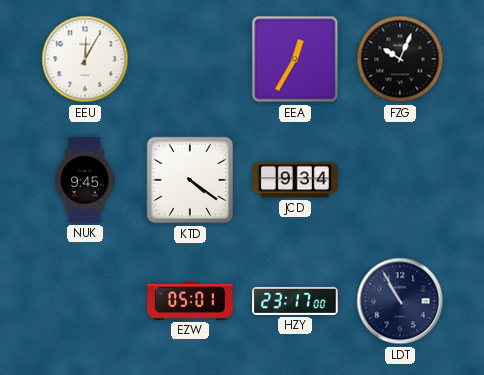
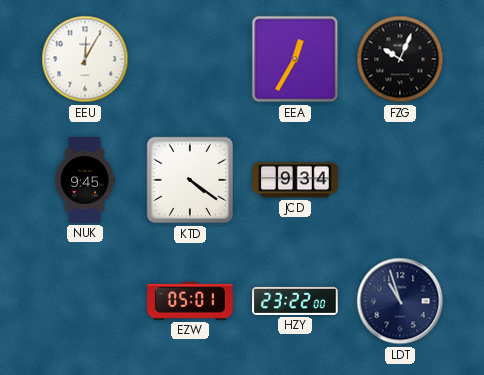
HZY: 23:17 -> 23:22 (295, 301)
LDT: 10:55 -> 10:57 (400, 301)
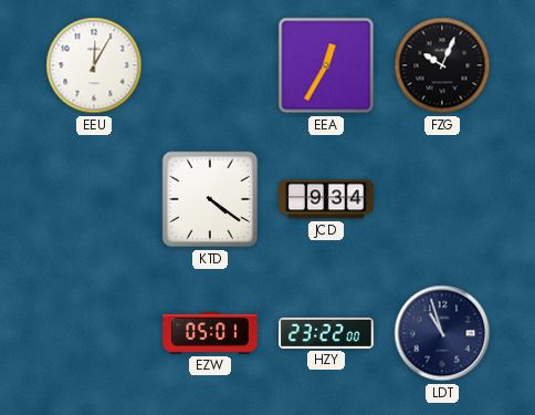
NUK: 9:45 -> none (85, 180)
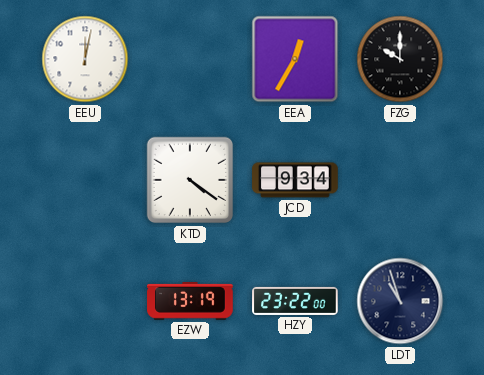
EEU: 12:05 -> 12:02 (85, 59)
FZG: 10:04 -> 10:00 (400, 59)
EZW: 05:01 -> 13:19 (190, 301)
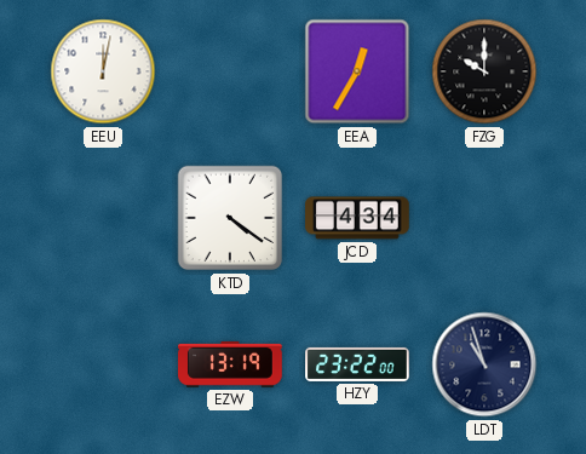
JCD: 9:34 -> 4:34 (357, 218)
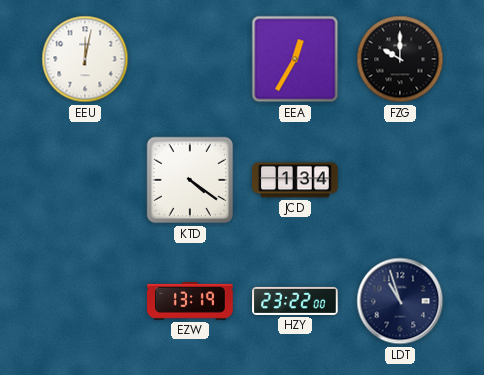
JCD: 4:34 -> 1:34 (295, 180)
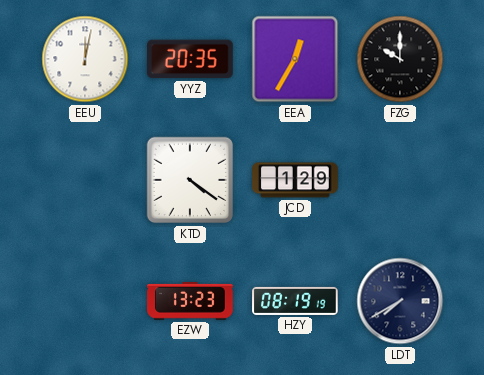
YYZ: none -> 20:35 (191, 59)
JCD: 1:34 -> 1:29 (295, 180)
EZW: 13:19 -> 13:23 (190, 301)
HZY: 23:22 -> 08:19 (295, 301)
LDT: 10:57 -> 7:40 (400, 301)
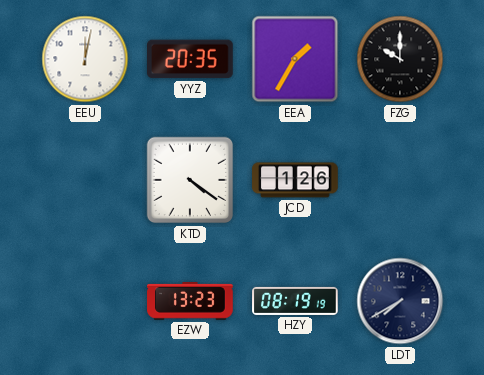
EEA: 12:35 -> 1:35 (295, 59)
JCD: 1:29 -> 1:26 (295, 180)
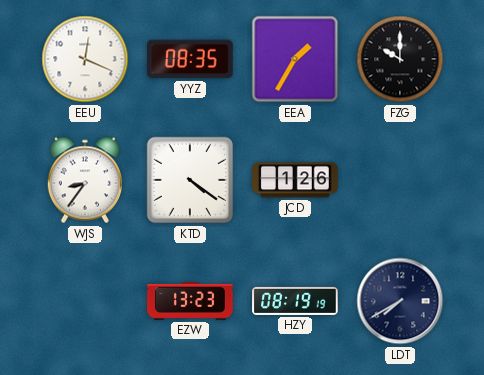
EEU: 12:02 -> 12:19 (85, 59)
YYZ: 20:35 -> 08:35 (191, 59)
WJS: none -> 8:36 (84, 180)
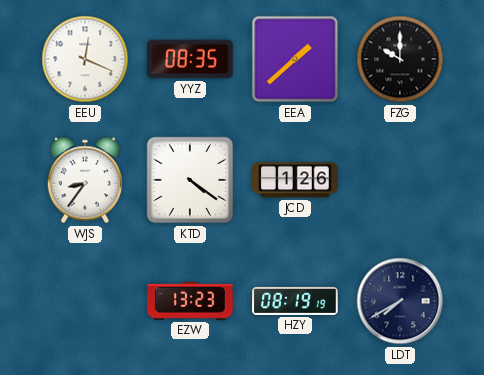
EEA: 1:35 -> 1:38 (295, 59)
